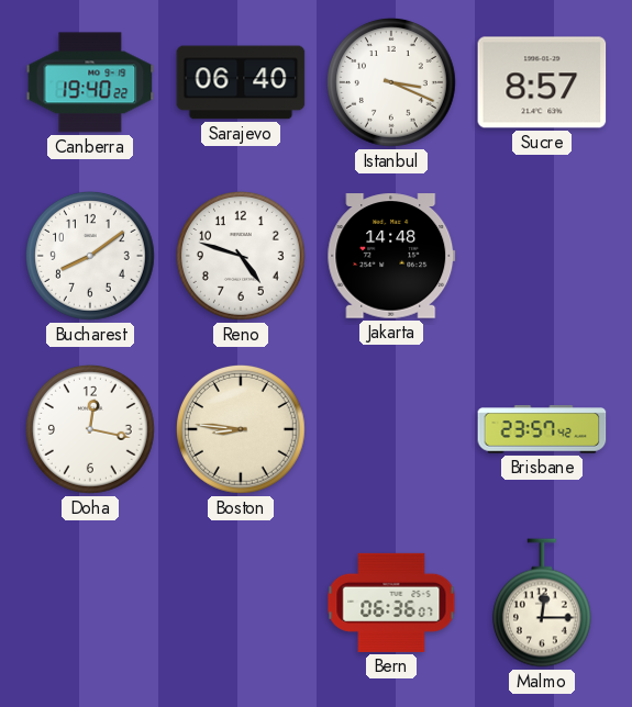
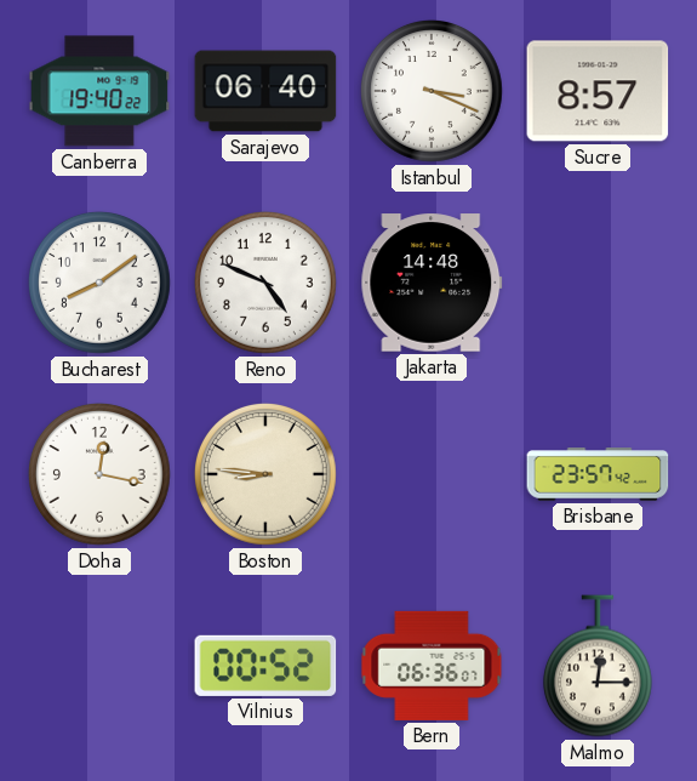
Reno: 4:48 -> 4:49 (267, 284)
Vilnius: none -> 00:52 (265, 666)
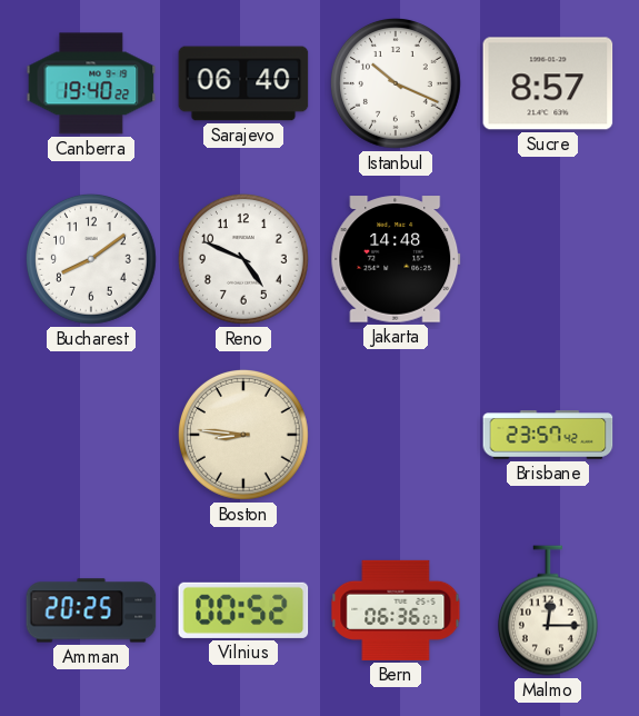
Istanbul: 3:19 -> 10:19 (397, 84)
Doha: 12:17 -> none (101, 475)
Amman: none -> 20:25 (91, 610)
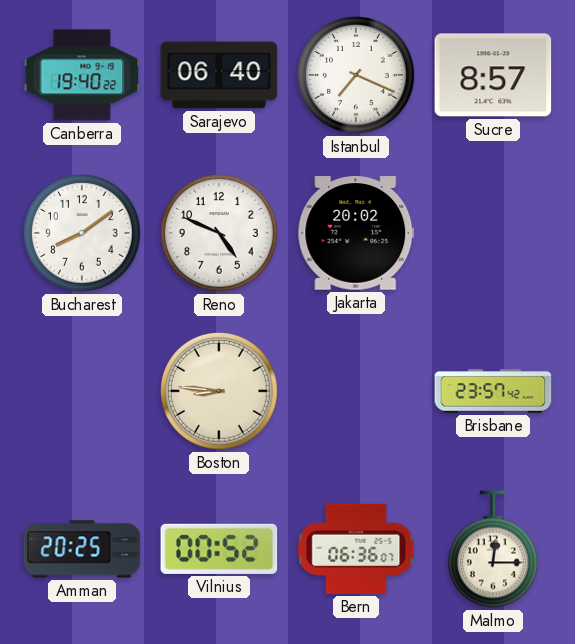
Istanbul: 10:19 -> 7:19 (357, 76)
Jakarta: 14:48 -> 20:02 (356, 233)
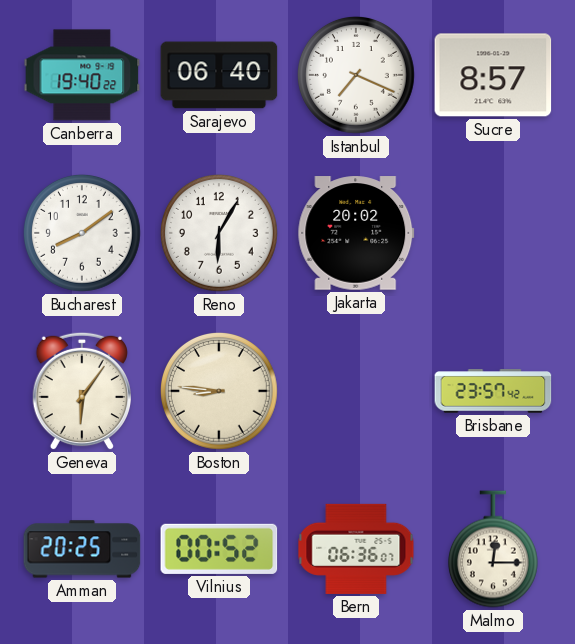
Reno: 4:49 -> 6:05 (220, 234)
Geneva: none -> 6:06 (81, 391)
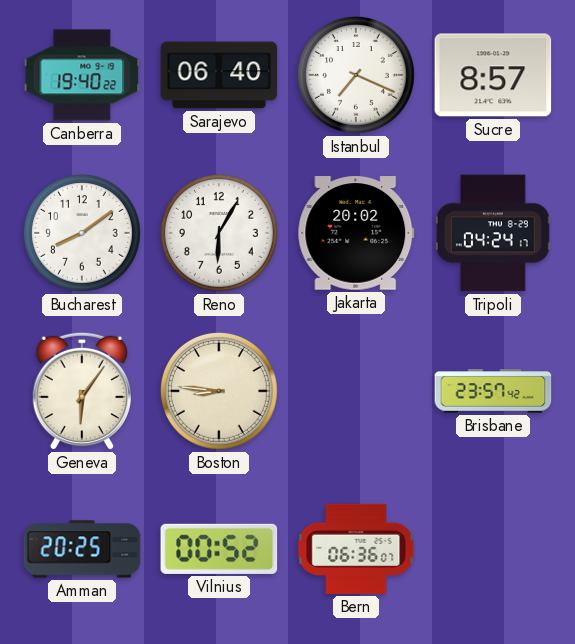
Tripoli: none -> 04:24 (493, 233)
Malmo: 12:15 -> none (493, 549)
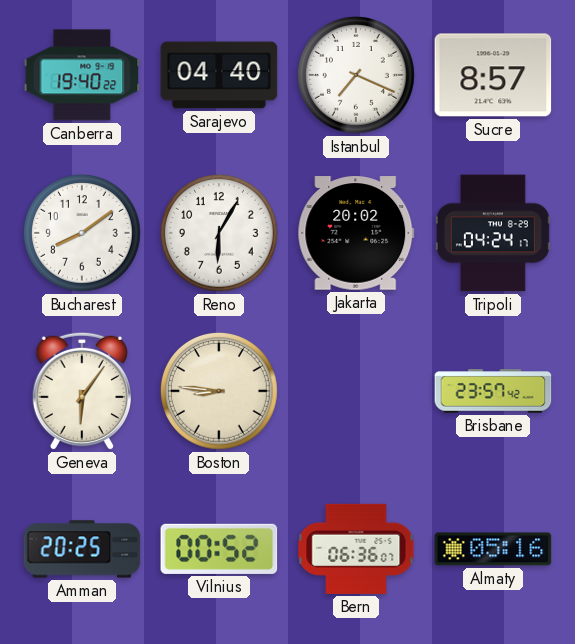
Sarajevo: 06:40 -> 04:40 (219, 75)
Almaty: none -> 05:16 (493, 549)
